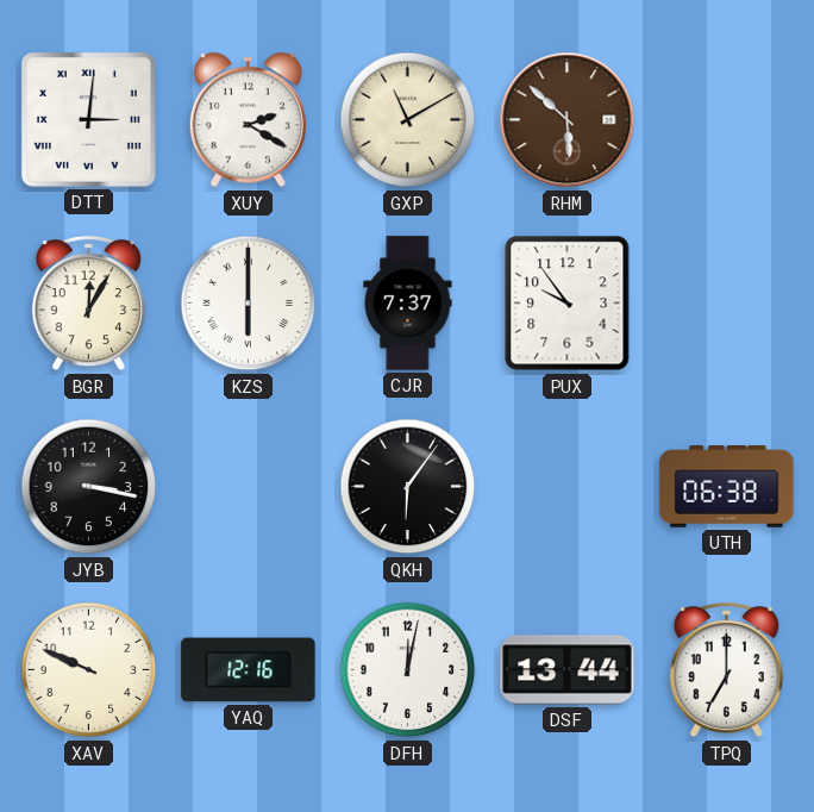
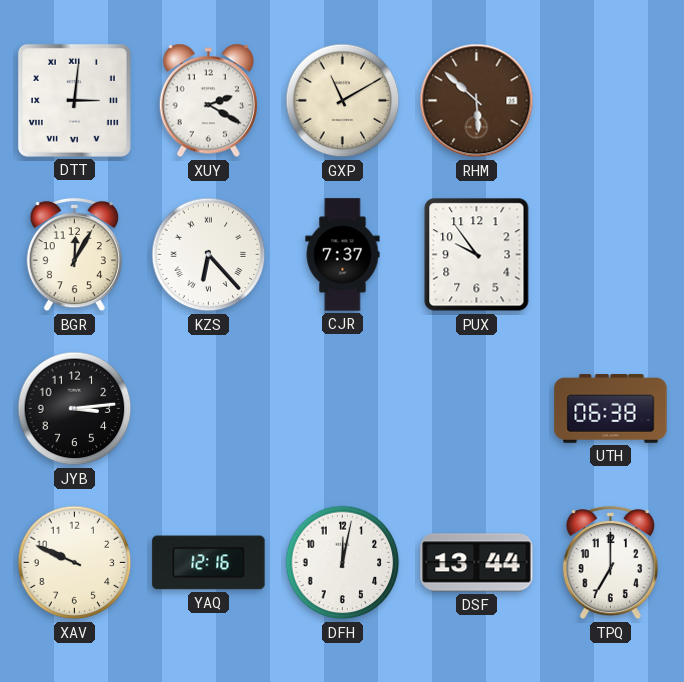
KZS: 6:00 -> 6:23 (209, 255)
JYB: 3:17 -> 3:14 (75, 409)
QKH: 6:06 -> none (408, 487)
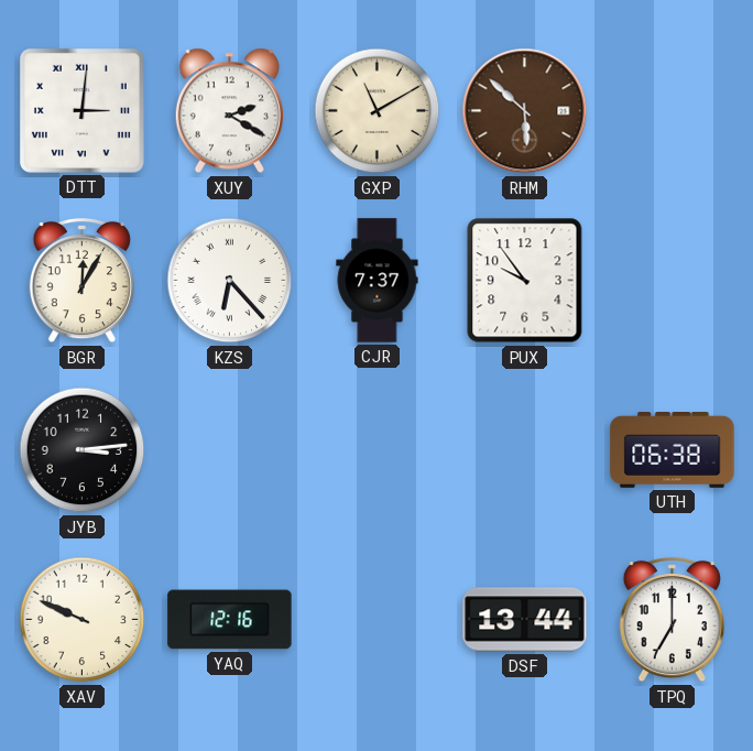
DFH: 12:02 -> none (343, 563)
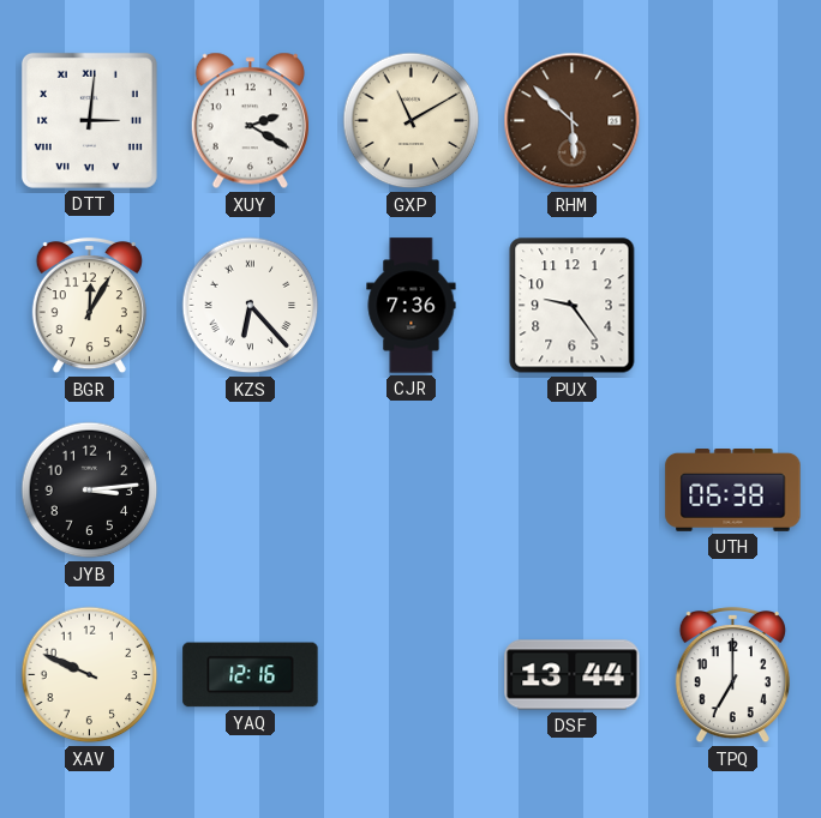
CJR: 7:37 -> 7:36 (412, 306)
PUX: 9:54 -> 9:24 (573, 306)
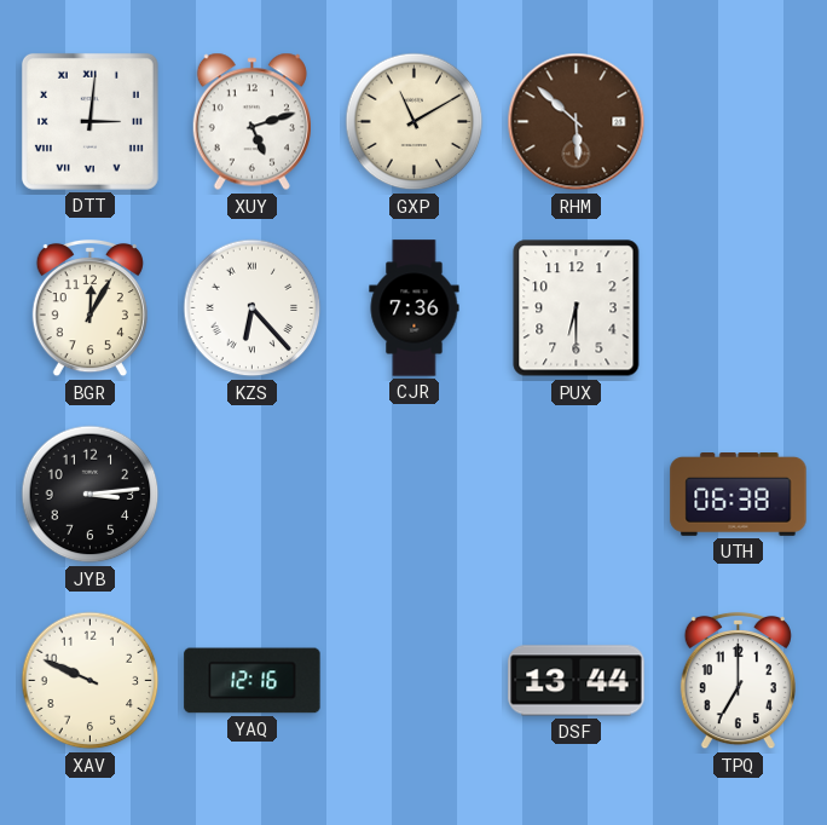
XUY: 2:20 -> 5:12 (251, 122)
PUX: 9:24 -> 6:30 (577, 308)
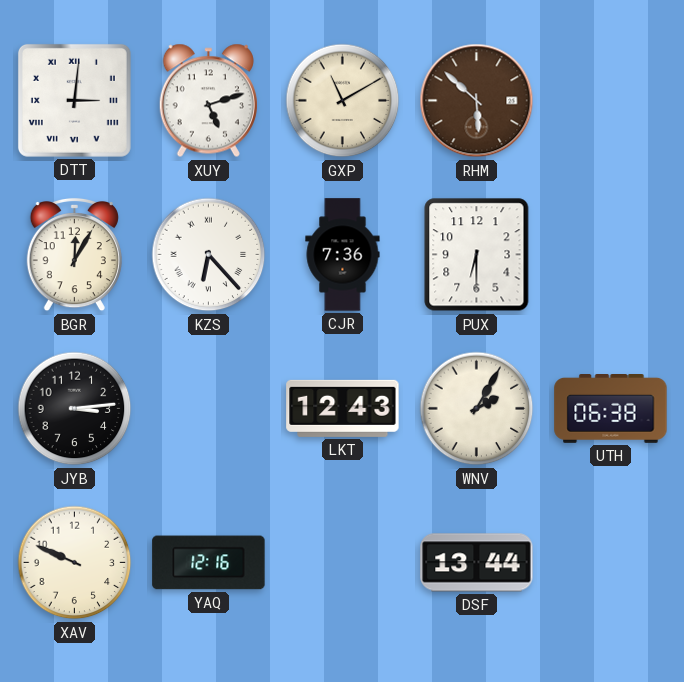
LKT: none -> 12:43 (343, 408)
WNV: none -> 2:05 (477, 409)
TPQ: 7:00 -> none (738, 681)
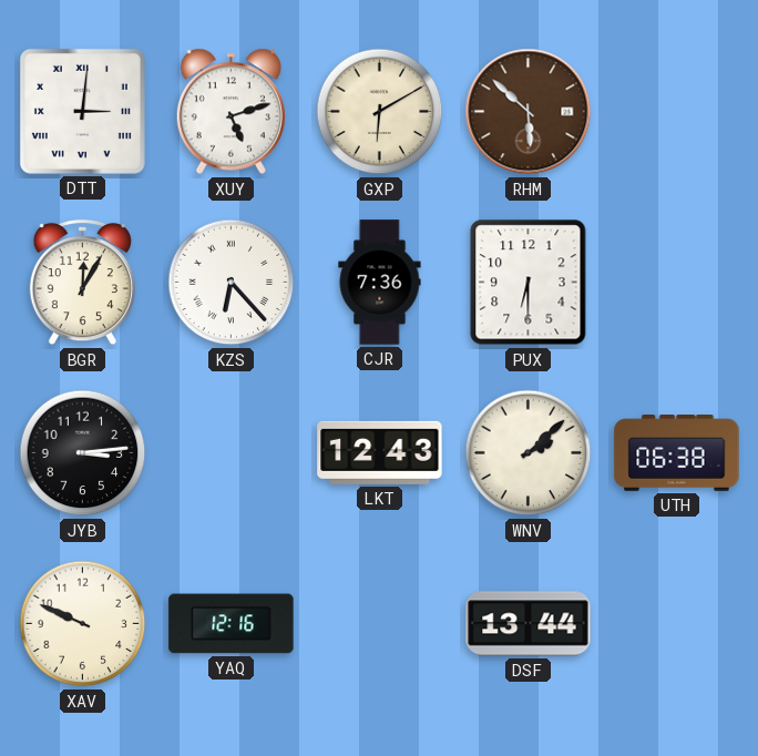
GXP: 11:10 -> 6:10 (380, 112)
WNV: 2:05 -> 2:08 (529, 453)
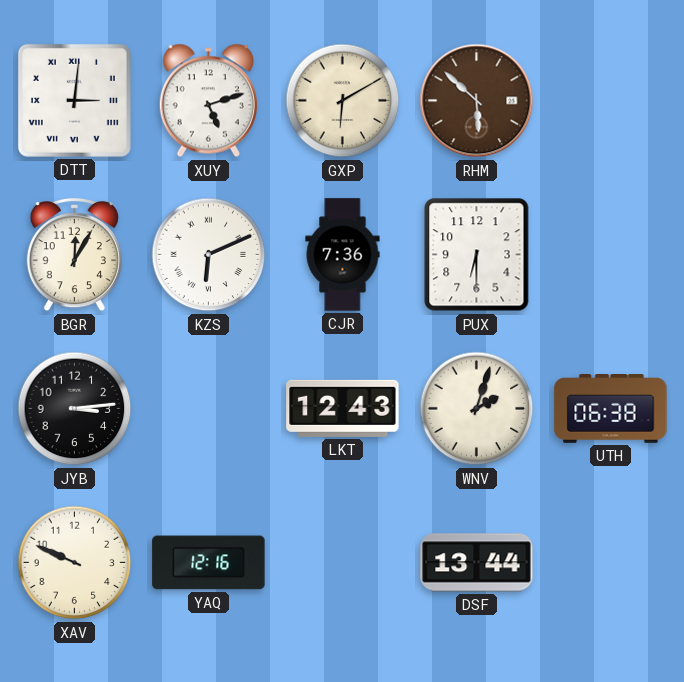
KZS: 6:23 -> 6:11 (209, 255)
WNV: 2:08 -> 2:03 (477, 409)
